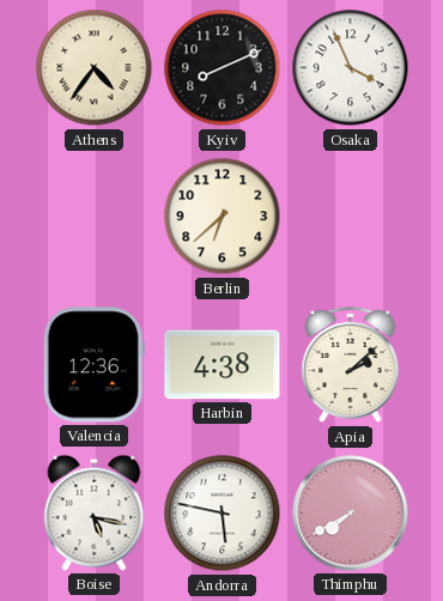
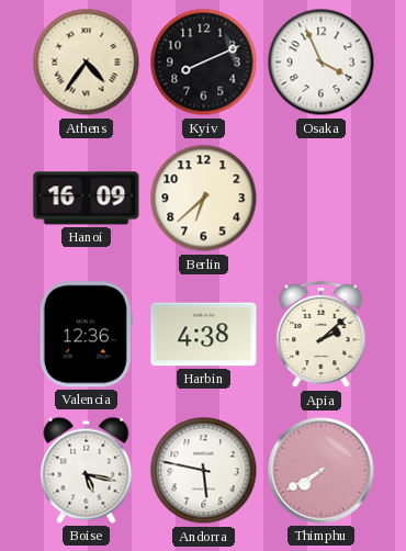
Hanoi: none -> 16:09 (87, 199)
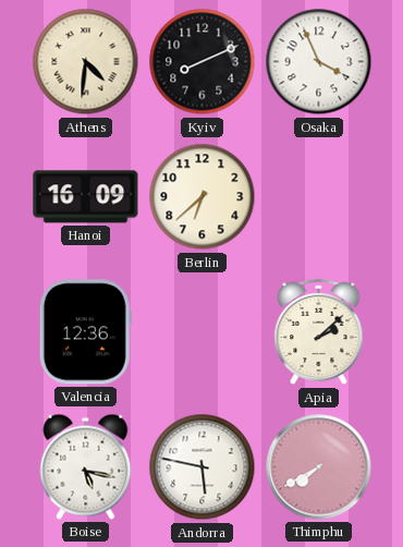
Athens: 4:36 -> 4:31 (86, 62)
Harbin: 4:38 -> none (204, 335)
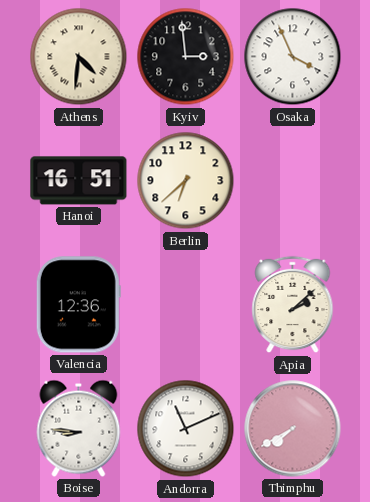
Kyiv: 8:11 -> 2:59 (186, 57)
Hanoi: 16:09 -> 16:51 (79, 181)
Boise: 5:17 -> 8:46 (79, 428)
Andorra: 5:47 -> 11:11 (186, 429)
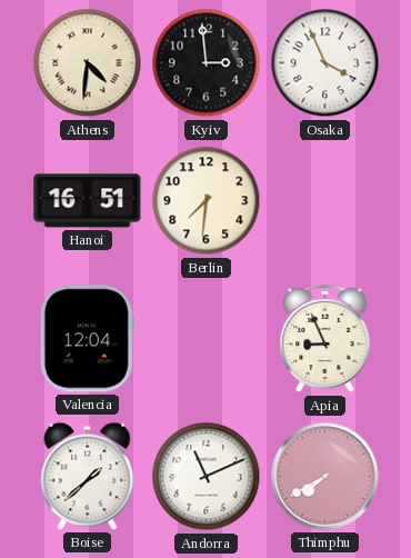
Berlin: 6:38 -> 7:31 (207, 201)
Valencia: 12:36 -> 12:04 (87, 339)
Apia: 2:08 -> 8:56 (325, 339)
Boise: 8:46 -> 1:38 (88, 476)
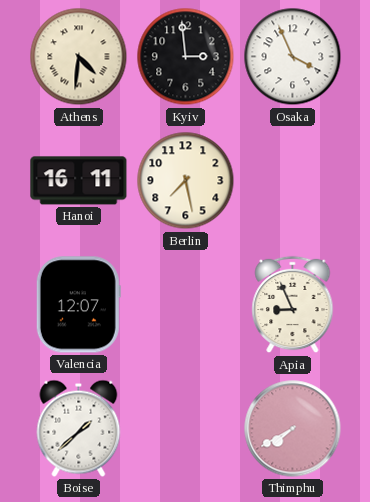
Hanoi: 16:51 -> 16:11 (79, 181)
Berlin: 7:31 -> 7:28 (186, 181)
Valencia: 12:04 -> 12:07 (78, 305)
Andorra: 11:11 -> none (207, 477)
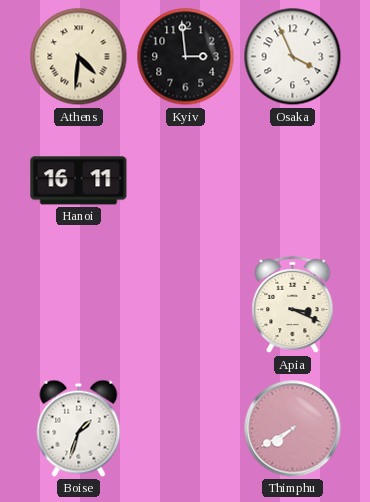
Berlin: 7:28 -> none (186, 181)
Valencia: 12:07 -> none (78, 305)
Apia: 8:56 -> 3:19 (293, 305)
Boise: 1:38 -> 1:33 (79, 428)
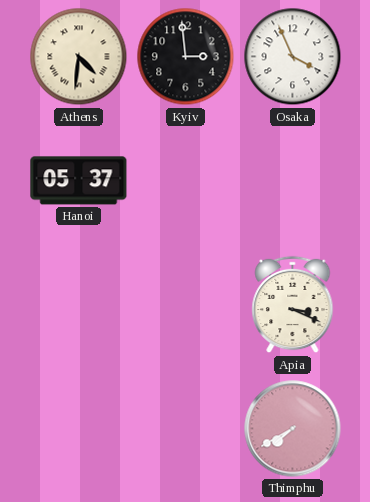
Hanoi: 16:11 -> 05:37 (79, 181)
Boise: 1:33 -> none (79, 428)
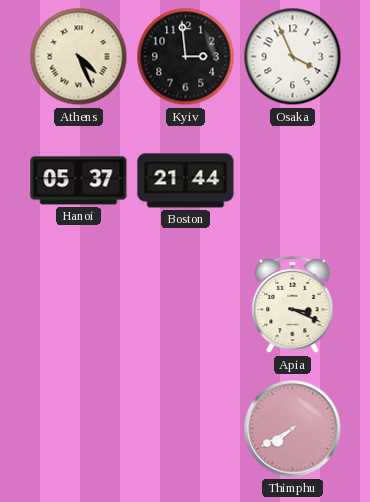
Athens: 4:31 -> 4:26 (79, 57)
Boston: none -> 21:44 (186, 181)
